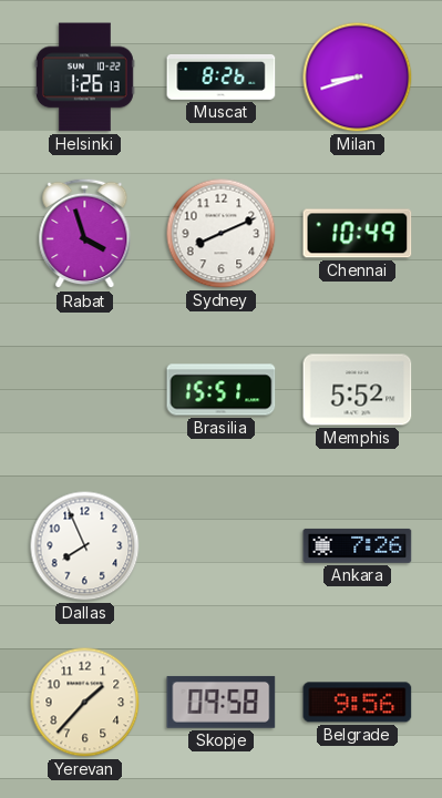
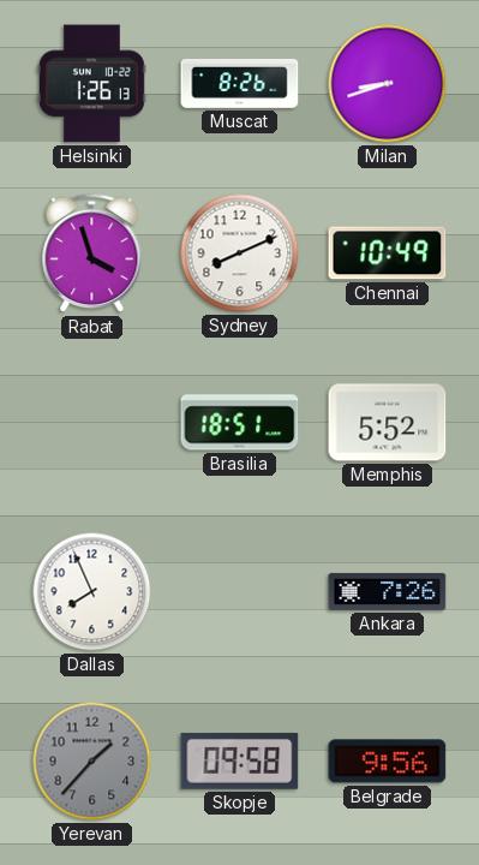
Brasilia: 15:51 -> 18:51 (240, 423)
Yerevan dial: cream -> grey (92, 762)
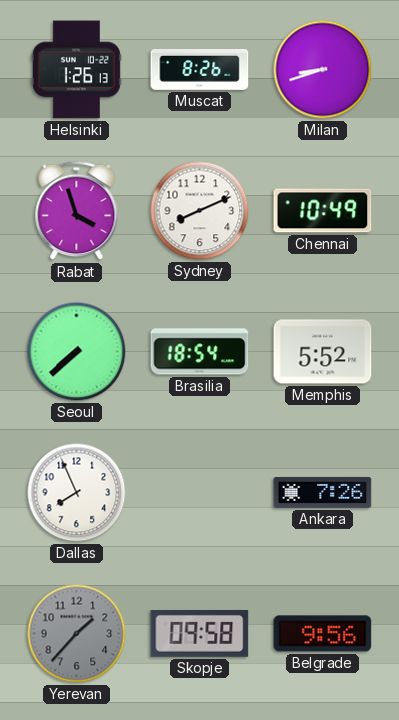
Seoul: none -> 7:38 (77, 352)
Brasilia: 18:51 -> 18:54 (200, 352)
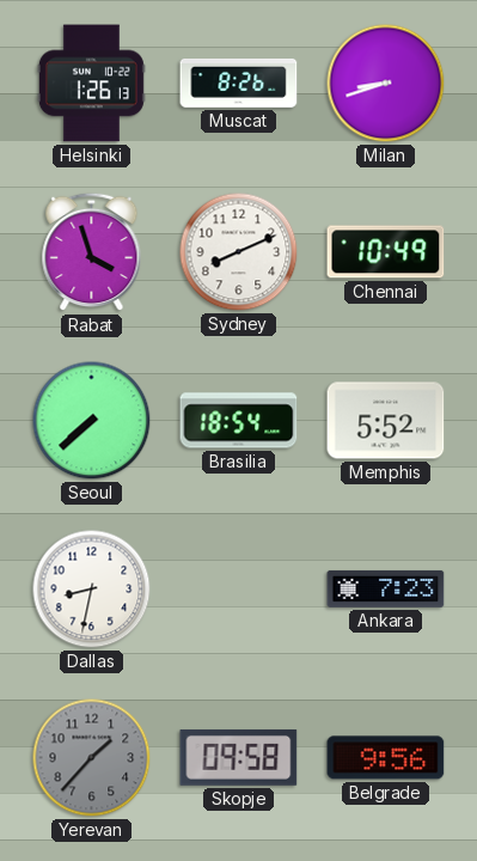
Dallas: 7:56 -> 8:32 (92, 590)
Ankara: 7:26 -> 7:23 (386, 588)
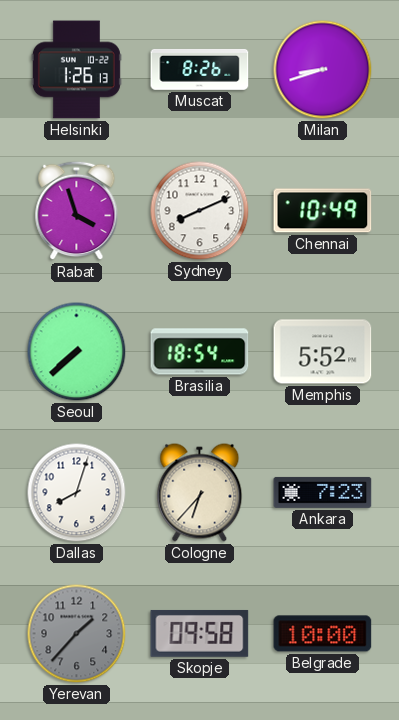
Dallas: 8:32 -> 8:03 (77, 493)
Cologne: none -> 6:37 (200, 493)
Belgrade: 9:56 -> 10:00 (323, 634)
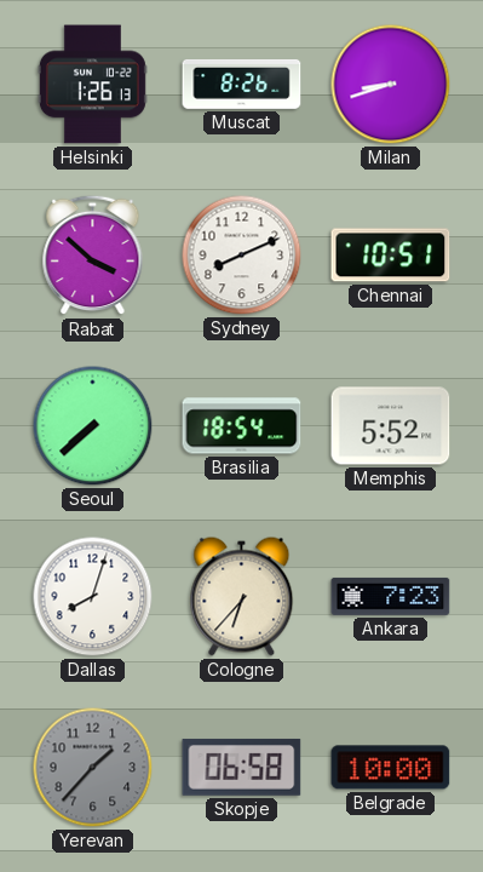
Rabat: 3:57 -> 3:52 (93, 256)
Chennai: 10:49 -> 10:51 (391, 256)
Skopje: 09:58 -> 06:58 (242, 768)
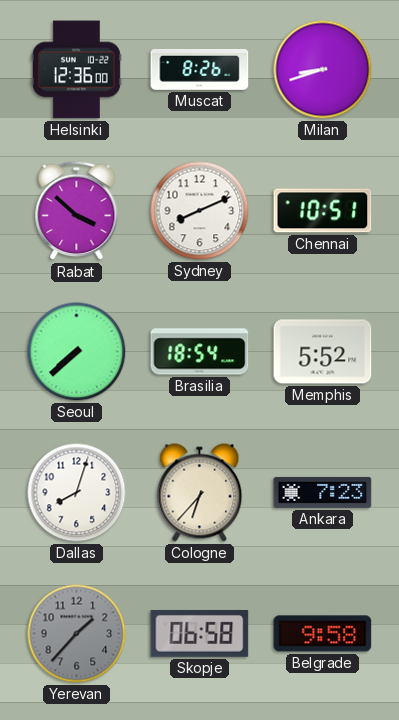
Helsinki: 1:26 -> 12:36 (76, 70)
Belgrade: 10:00 -> 9:58 (323, 634)
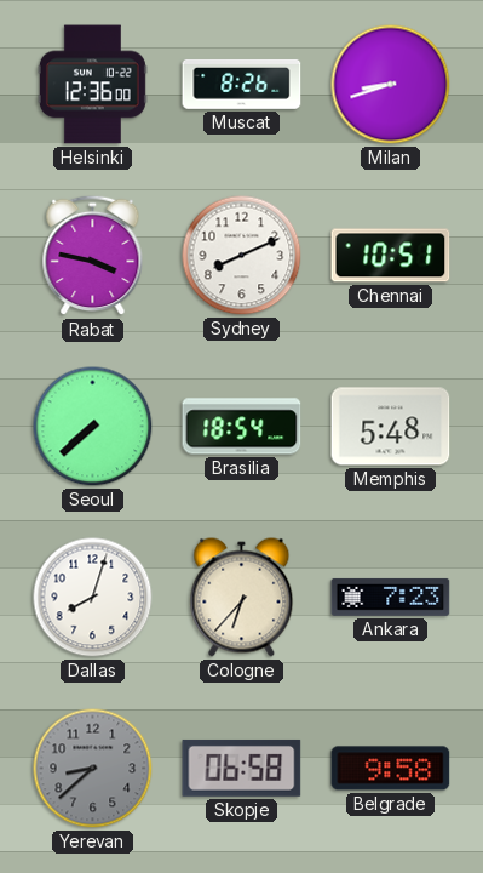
Rabat: 3:52 -> 3:47 (93, 256)
Memphis: 5:52 -> 5:48 (391, 427)
Yerevan: 1:37 -> 8:38 (93, 769)
